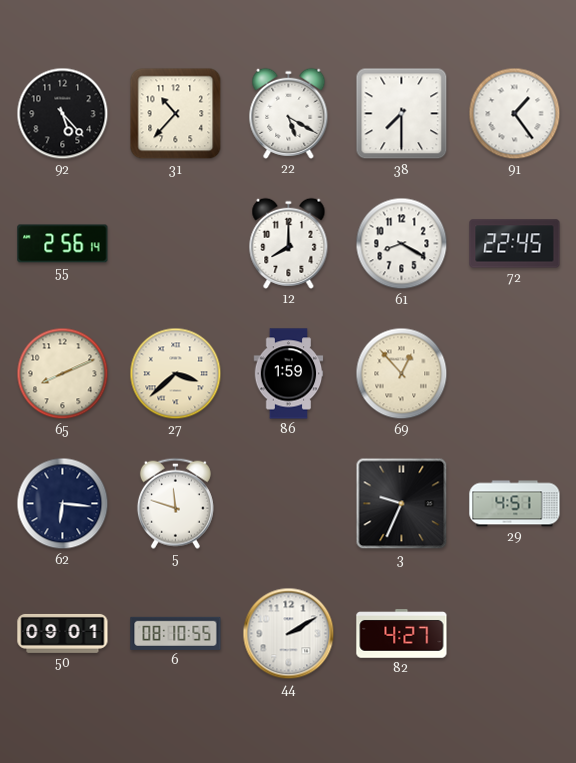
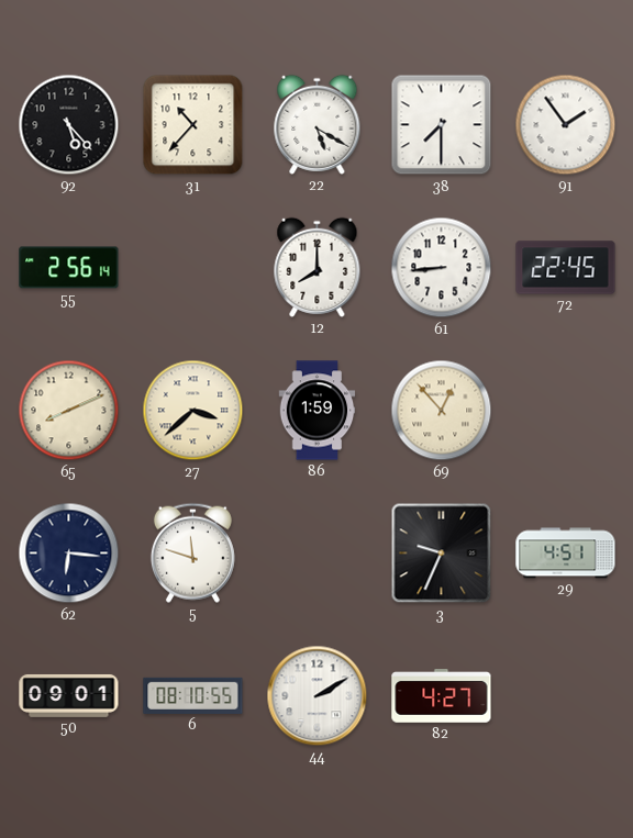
91: 1:24 -> 1:54 (566, 125)
61: 8:20 -> 8:44 (442, 268)
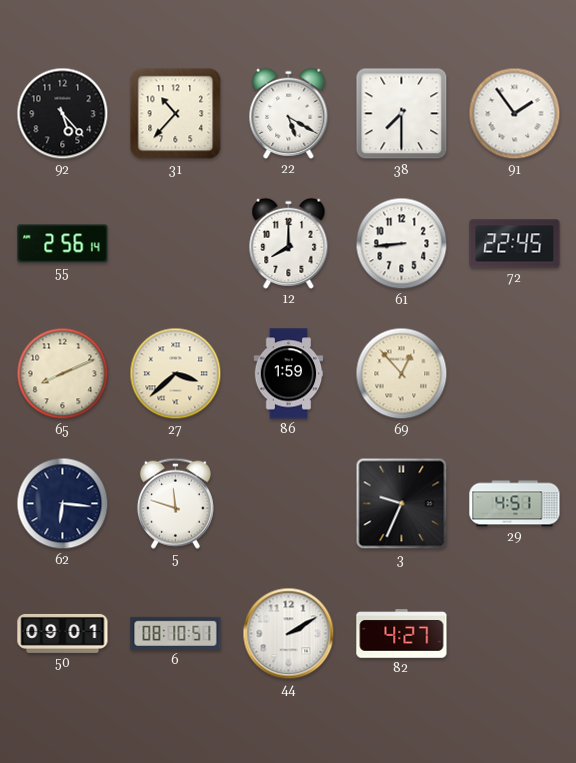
6: 08:10:55 -> 08:10:51 (176, 633)
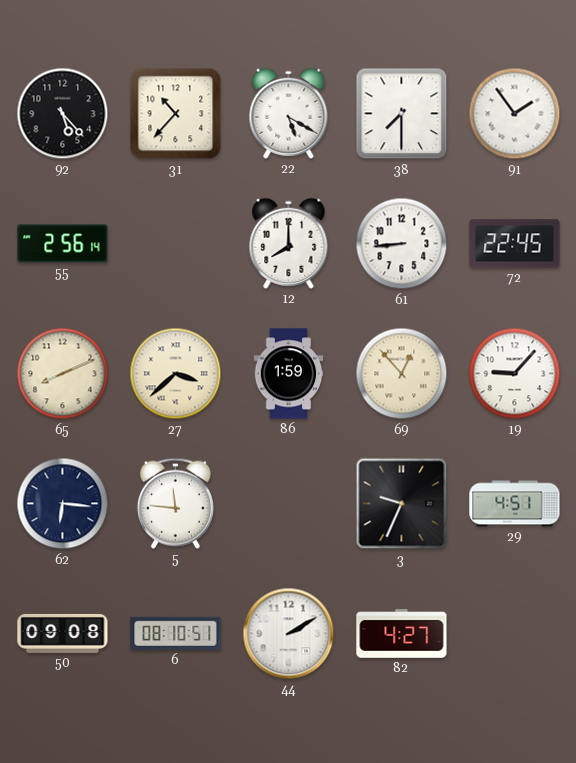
19: none -> 9:07 (515, 374)
5: 11:48 -> 11:46 (175, 503)
50: 09:01 -> 09:08 (63, 633)
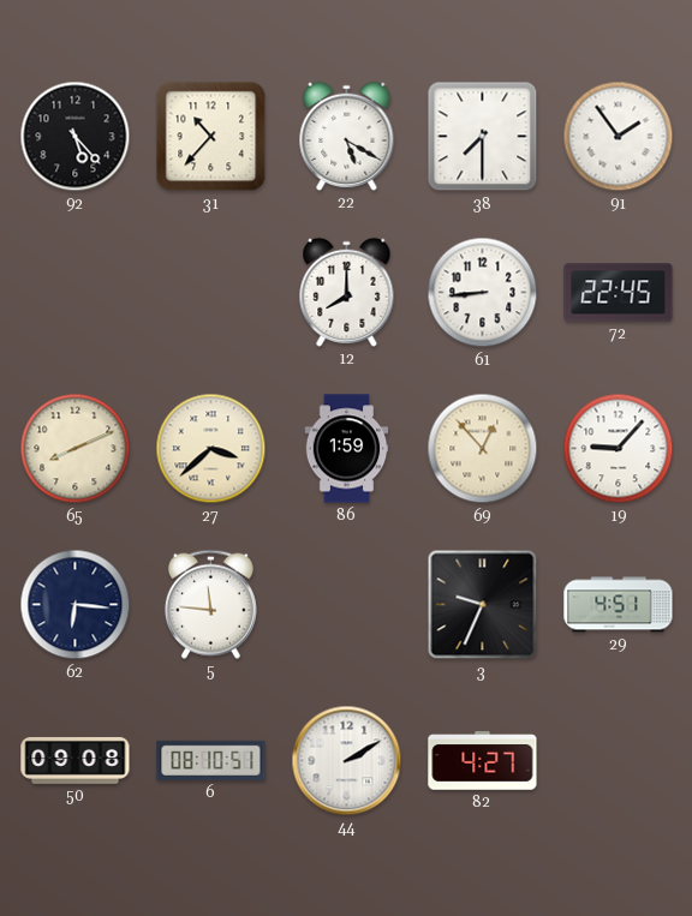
55: 2:56 -> none (63, 244)
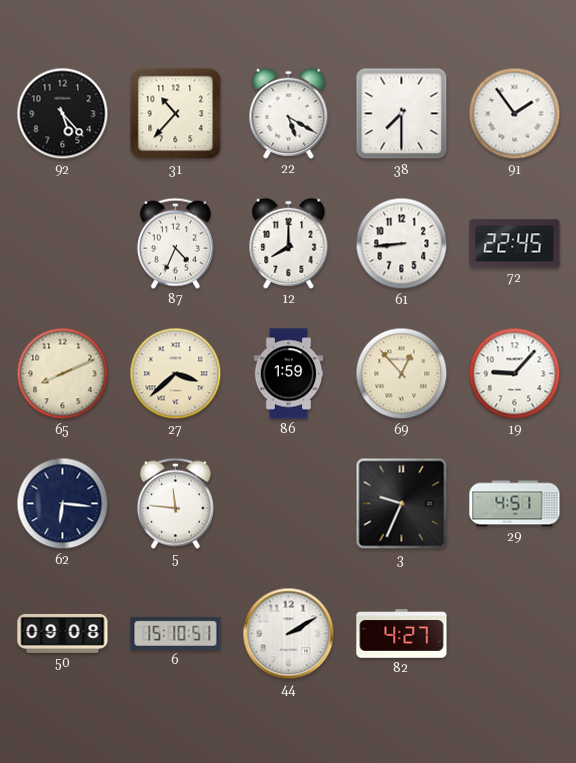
87: none -> 4:34 (175, 243)
6: 08:10 -> 15:10 (176, 633)
